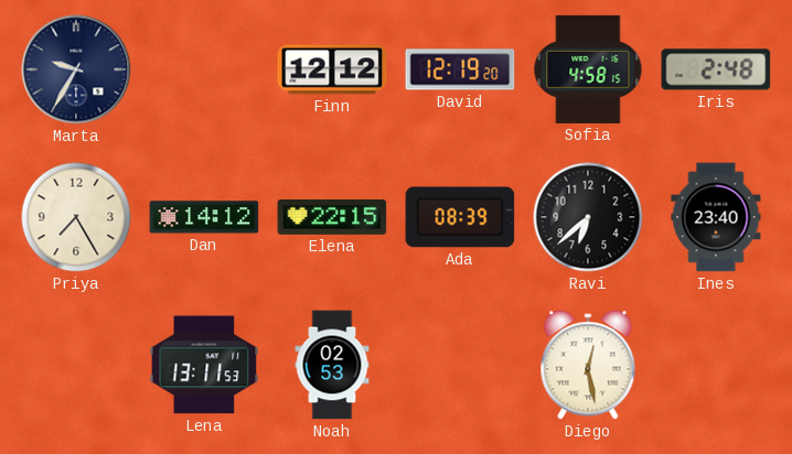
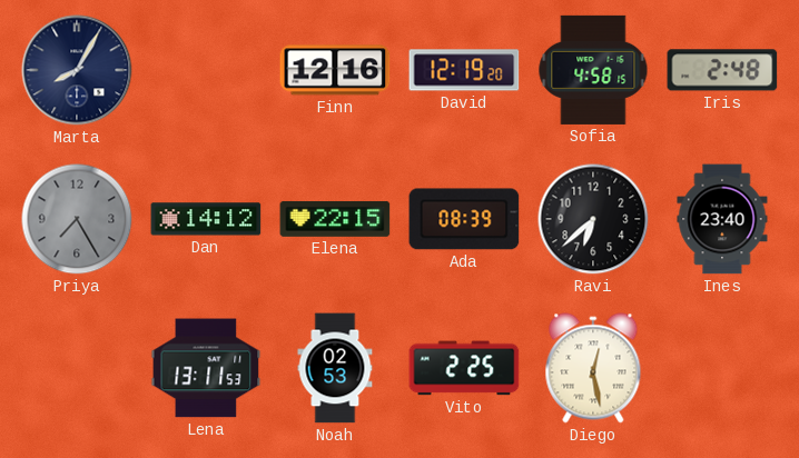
Marta: 9:35 -> 8:05 (77, 70)
Finn: 12:12 -> 12:16 (335, 70)
Priya dial: cream -> grey (77, 219)
Vito: none -> 2:25 (464, 368)
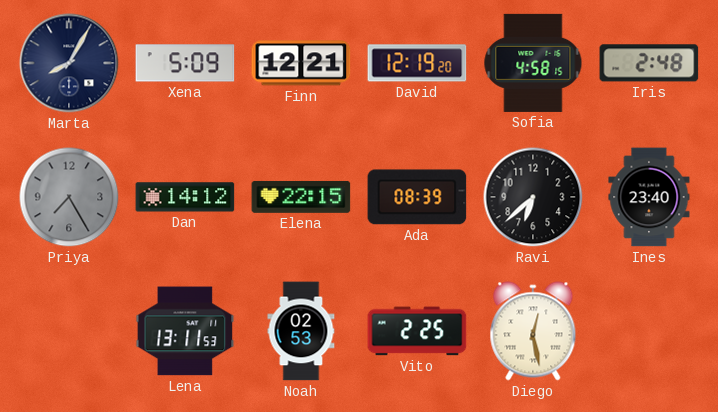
Xena: none -> 5:09 (185, 63)
Finn: 12:16 -> 12:21 (301, 63)
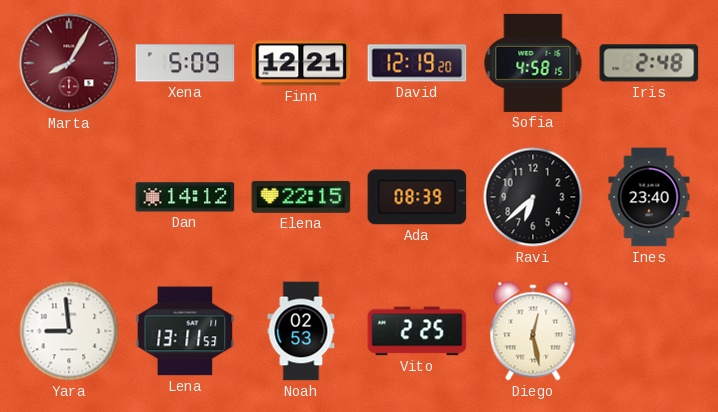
Marta dial: navy -> burgundy (69, 63)
Priya: 7:25 -> none (69, 197)
Yara: none -> 8:59 (69, 331)
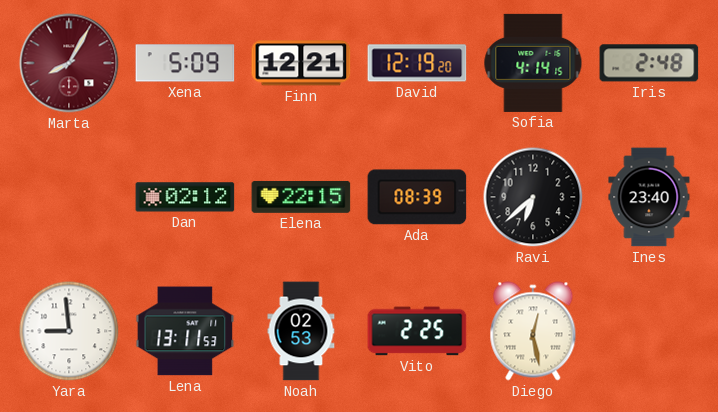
Sofia: 4:58 -> 4:14 (533, 63)
Dan: 14:12 -> 02:12 (185, 197)
